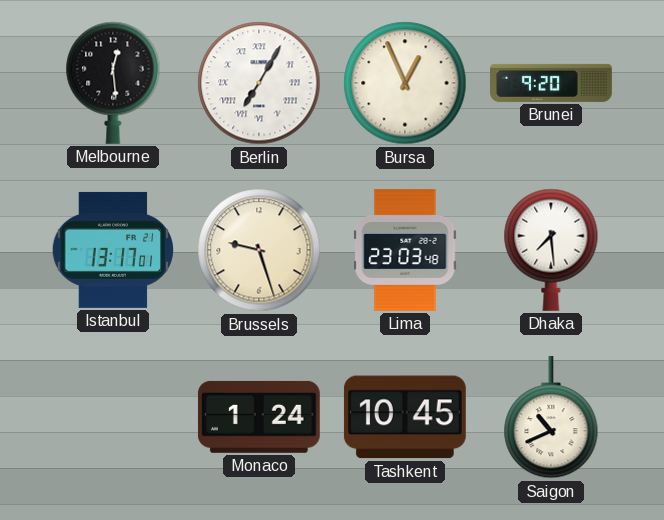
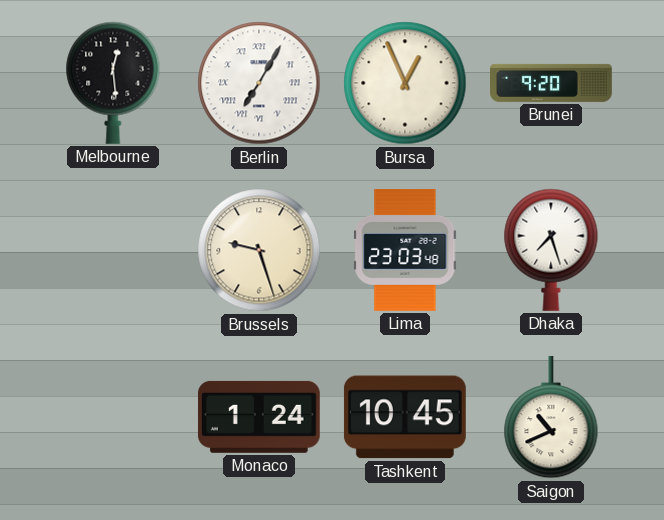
Istanbul: 13:17 -> none (112, 250)
Dhaka: 7:29 -> 7:27 (551, 250)
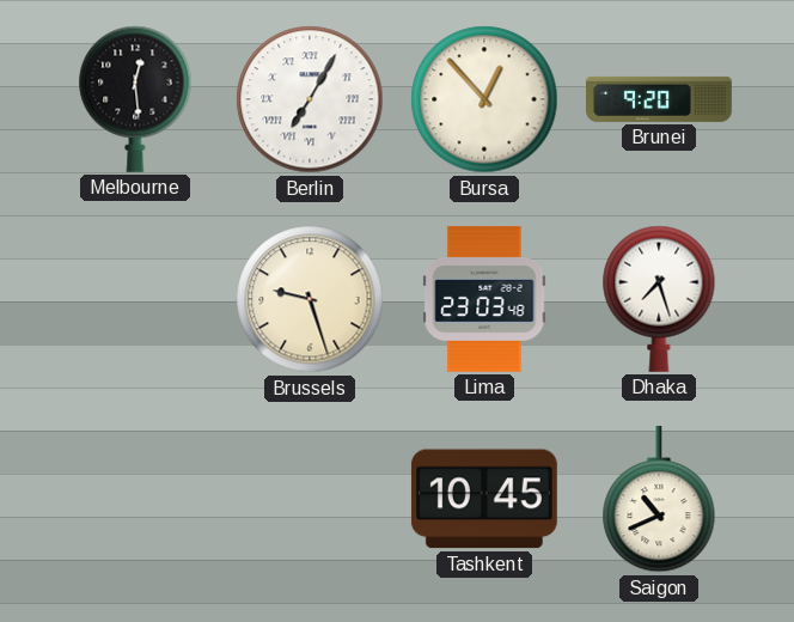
Bursa: 12:56 -> 12:53 (484, 99)
Monaco: 1:24 -> none (259, 417)
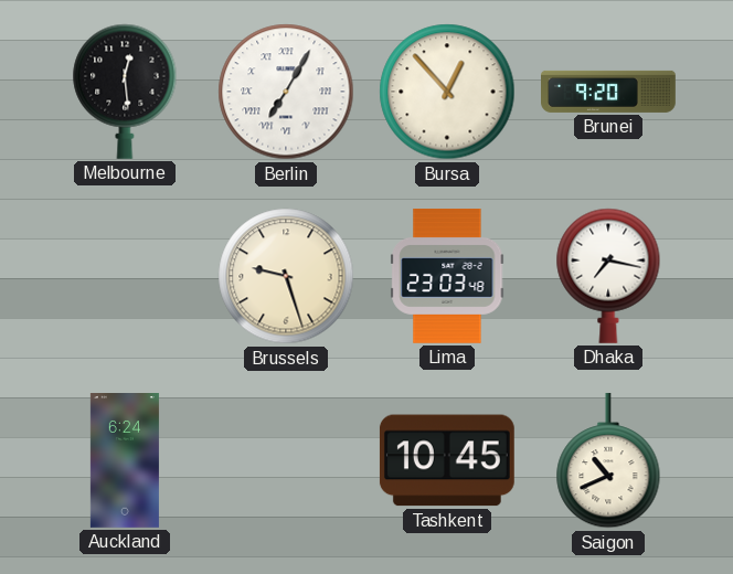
Dhaka: 7:27 -> 7:17 (608, 276)
Auckland: none -> 6:24 (125, 461)
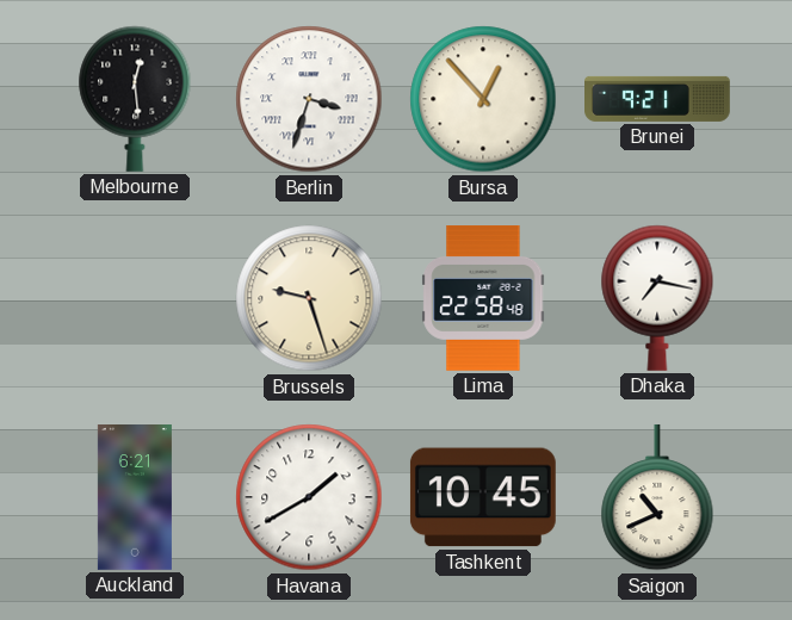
Berlin: 7:05 -> 3:33 (309, 99)
Brunei: 9:20 -> 9:21 (658, 99)
Lima: 23:03 -> 22:58 (483, 299)
Auckland: 6:24 -> 6:21 (135, 498)
Havana: none -> 1:40 (309, 497)
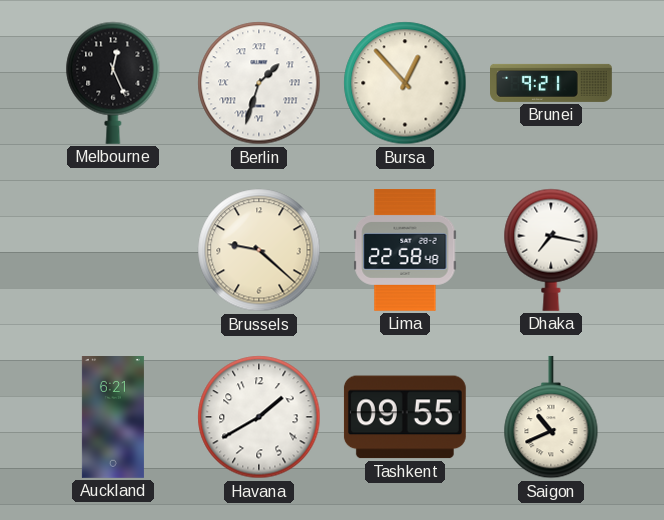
Melbourne: 12:29 -> 12:26 (113, 83)
Berlin: 3:33 -> 1:33 (259, 83)
Brussels: 9:27 -> 9:22 (259, 250)
Tashkent: 10:45 -> 09:55 (405, 417)
